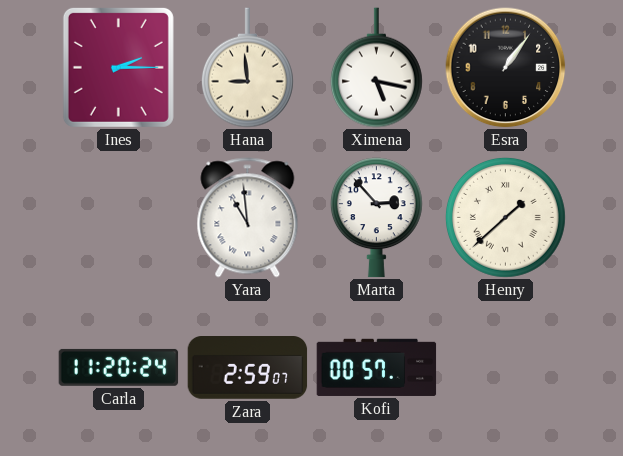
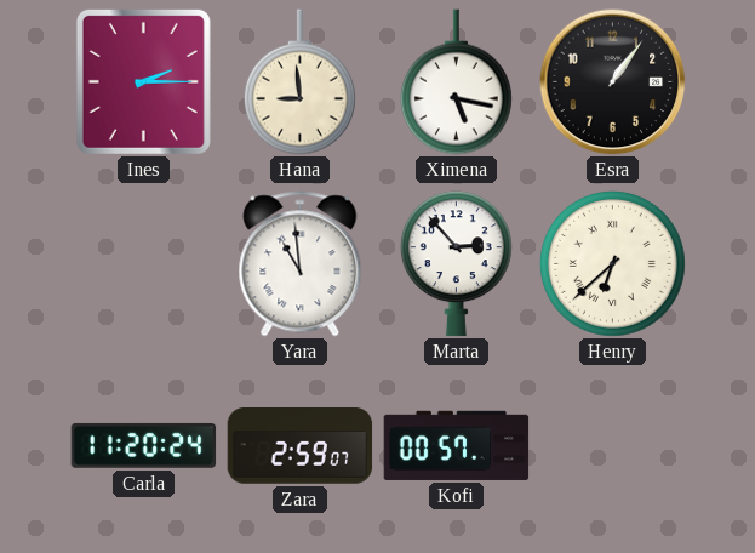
Henry: 1:38 -> 6:38 (612, 263)
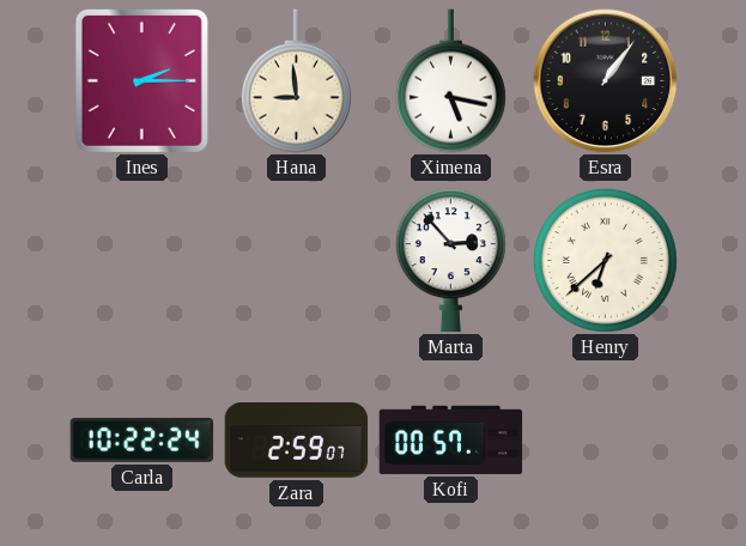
Yara: 10:59 -> none (301, 264)
Carla: 11:20 -> 10:22 (142, 439)
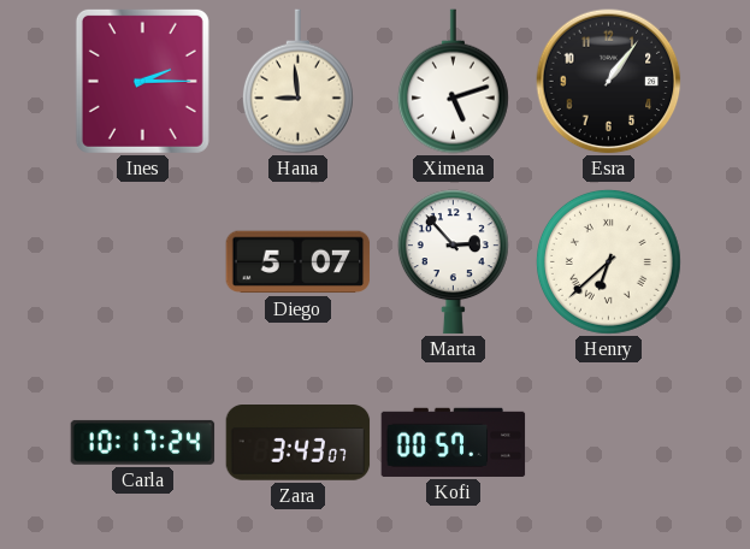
Ximena: 5:17 -> 5:12 (453, 82)
Diego: none -> 5:07 (299, 262)
Carla: 10:22 -> 10:17 (143, 442)
Zara: 2:59 -> 3:43 (299, 443)
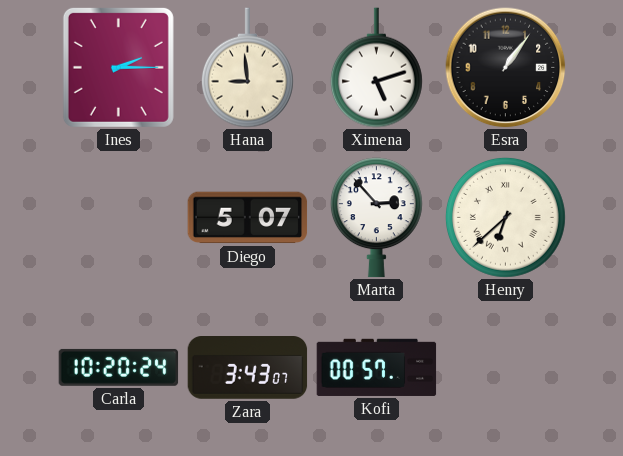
Carla: 10:17 -> 10:20 (119, 367)
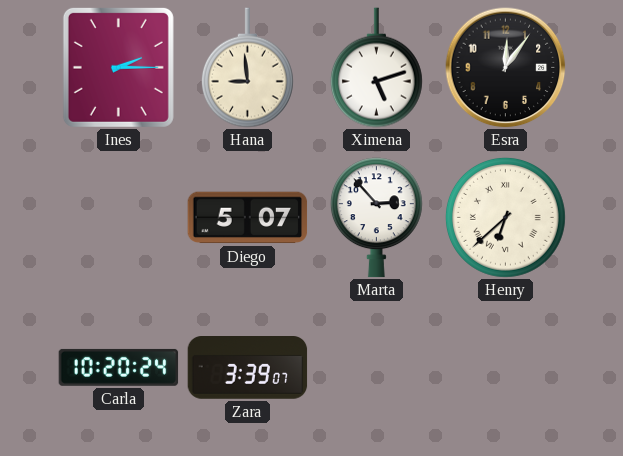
Esra: 1:06 -> 12:06 (506, 68)
Zara: 3:43 -> 3:39 (248, 368)
Kofi: 00:57 -> none (377, 367)
